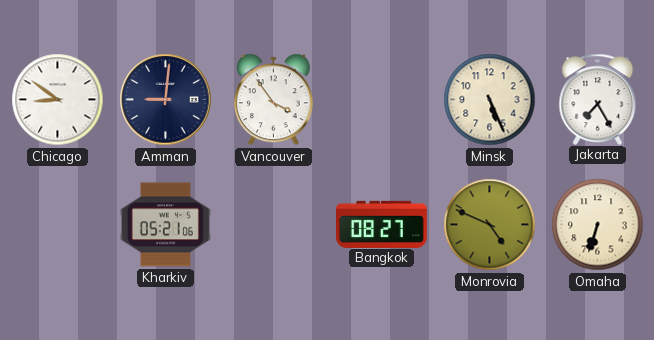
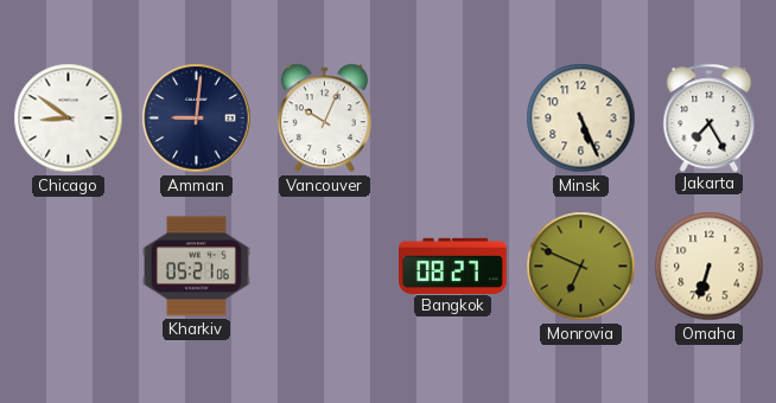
Vancouver: 3:54 -> 10:04 (324, 119)
Monrovia: 4:49 -> 6:49 (581, 267)
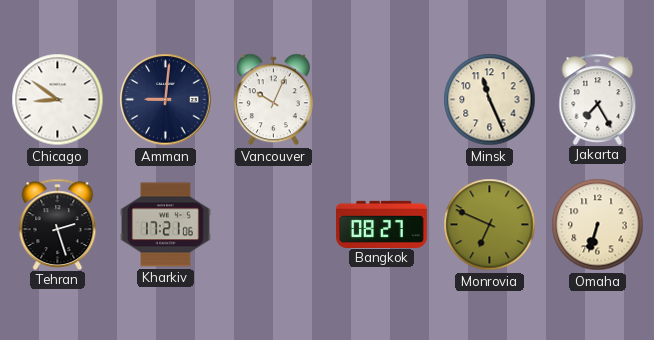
Minsk: 5:26 -> 11:26 (490, 100)
Tehran: none -> 2:27 (58, 224)
Kharkiv: 05:21 -> 17:21 (166, 225)
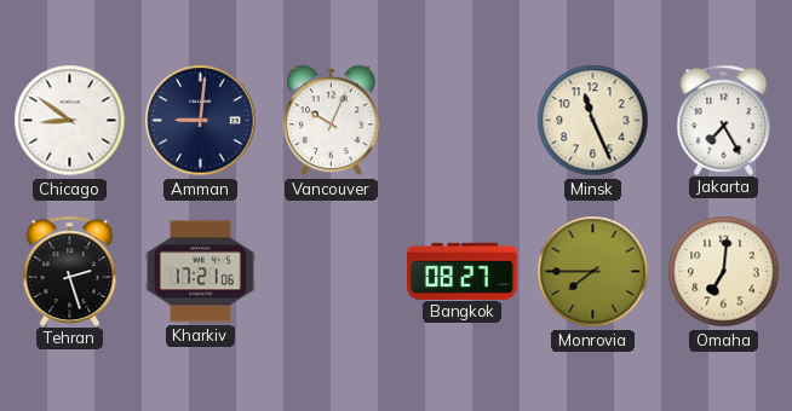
Monrovia: 6:49 -> 7:45 (593, 272)
Omaha: 6:33 -> 7:01 (724, 272)
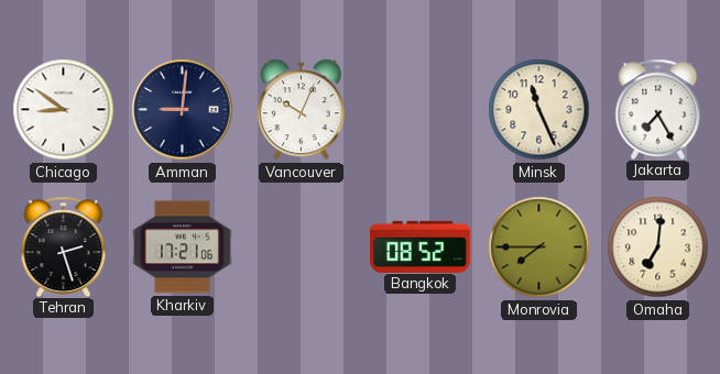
Bangkok: 08:27 -> 08:52 (421, 246)
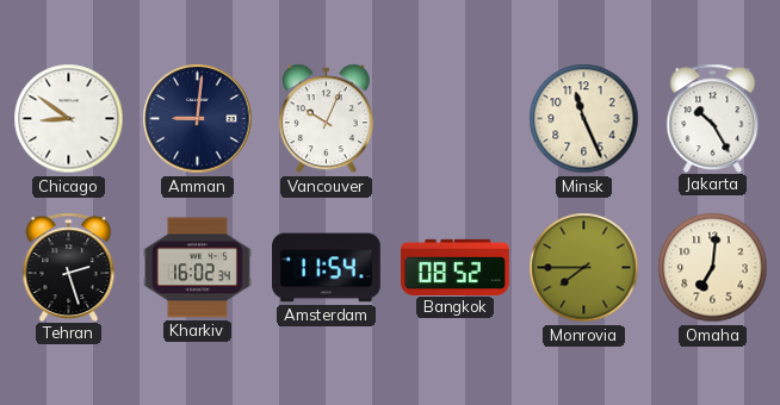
Jakarta: 7:25 -> 10:25 (713, 118)
Kharkiv: 17:21 -> 16:02 (198, 268)
Amsterdam: none -> 11:54 (327, 268)
